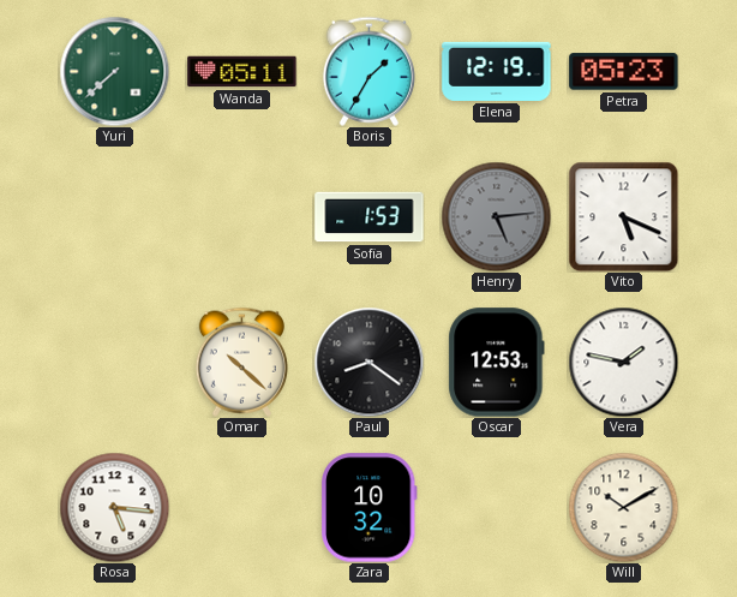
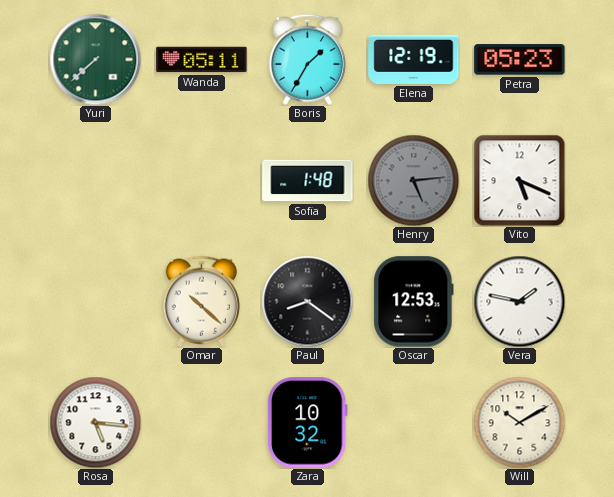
Sofia: 1:53 -> 1:48 (308, 181)
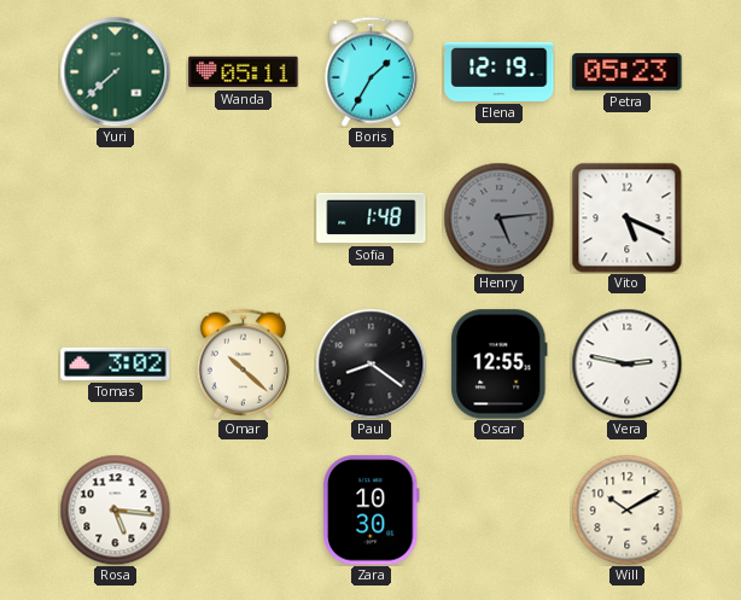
Tomas: none -> 3:02 (116, 363)
Oscar: 12:53 -> 12:55 (500, 365)
Vera: 1:47 -> 2:47 (626, 363)
Zara: 10:32 -> 10:30 (370, 511)
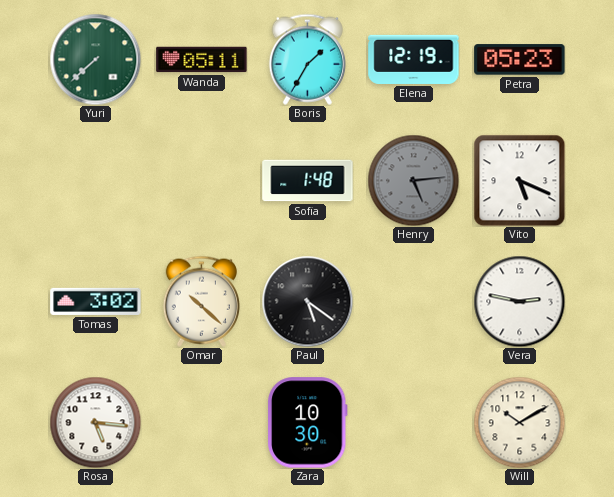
Paul: 8:21 -> 5:21 (307, 301)
Oscar: 12:55 -> none (500, 365)
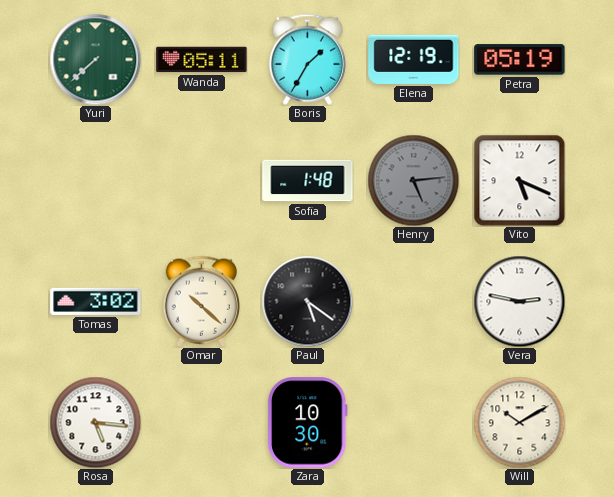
Petra: 05:23 -> 05:19 (520, 60)
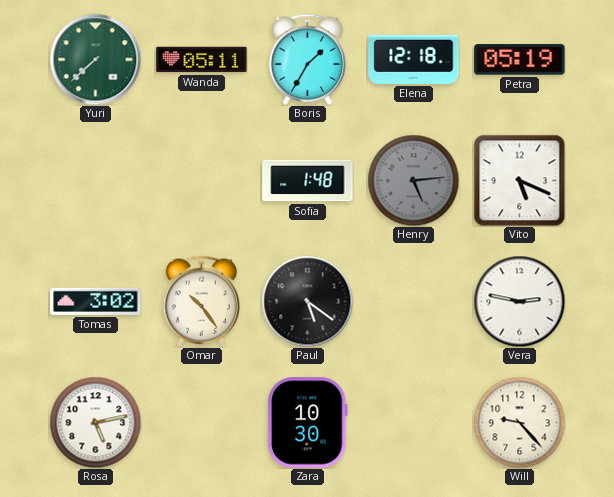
Elena: 12:19 -> 12:18 (414, 59)
Omar: 10:22 -> 10:24 (201, 301)
Rosa: 5:16 -> 5:13 (95, 422)
Will: 10:10 -> 9:23 (519, 422)
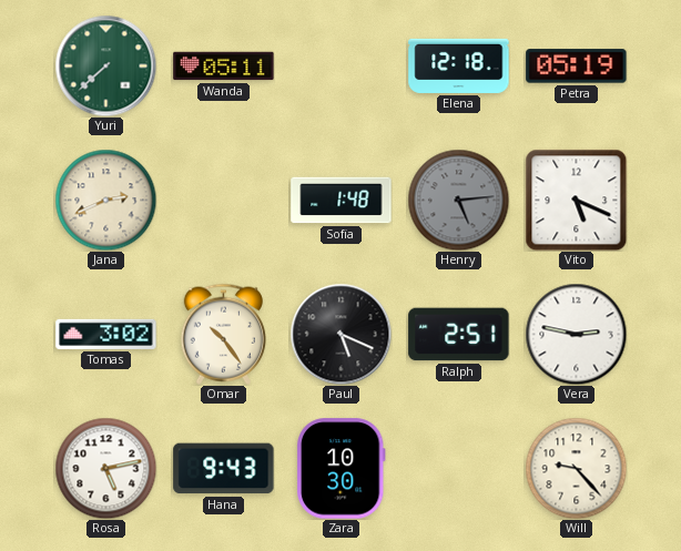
Boris: 1:35 -> none (307, 59)
Jana: none -> 2:41 (105, 200)
Paul: 5:21 -> 5:19 (340, 334)
Ralph: none -> 2:51 (459, 335)
Hana: none -> 9:43 (224, 469)
